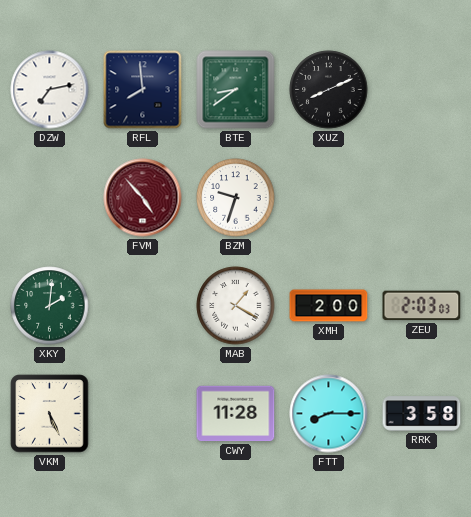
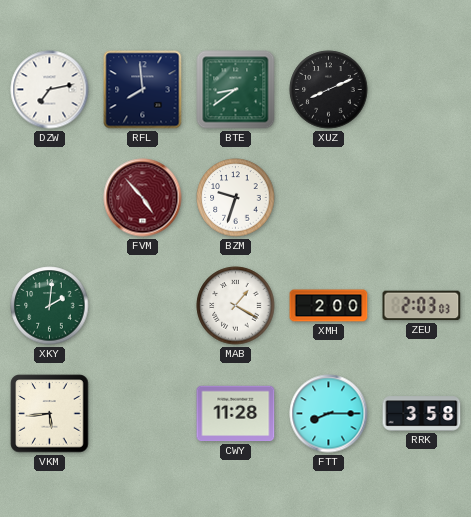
VKM: 5:26 -> 5:44 (50, 414)
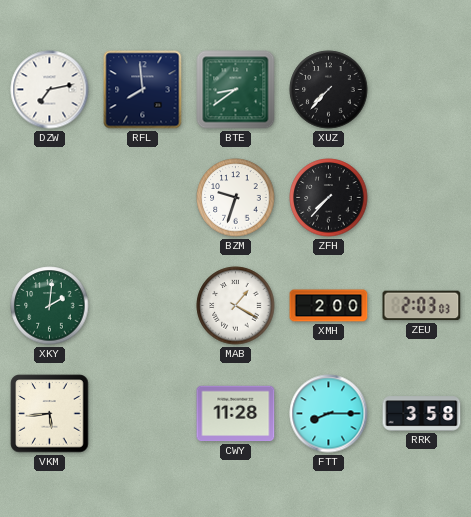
XUZ: 8:11 -> 7:37 (329, 90)
FVM: 4:53 -> none (143, 198)
ZFH: none -> 7:37 (329, 198)
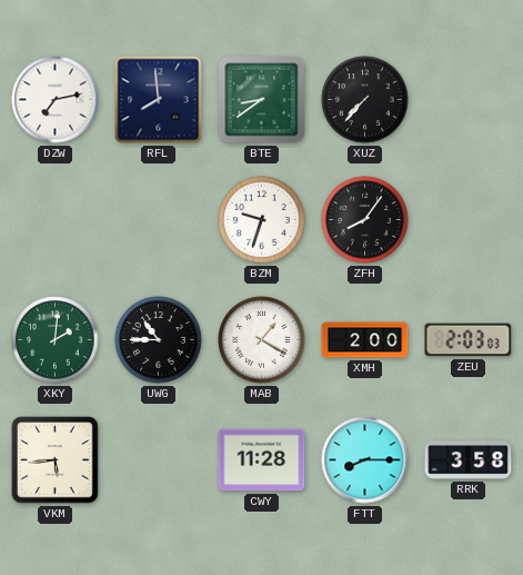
ZFH: 7:37 -> 8:06 (365, 220)
UWG: none -> 10:45 (159, 340)
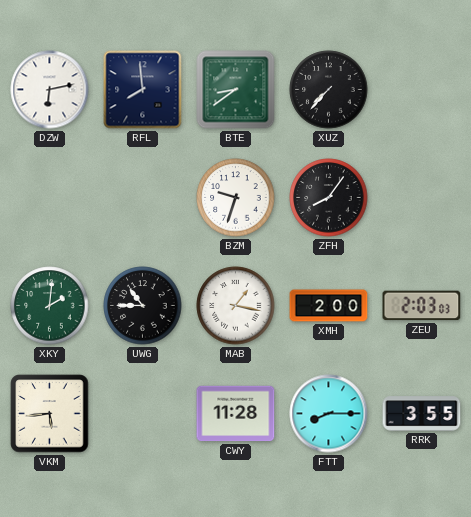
DZW: 7:13 -> 6:13 (50, 90)
MAB: 1:20 -> 1:17 (236, 306)
RRK: 3:58 -> 3:55 (422, 414)
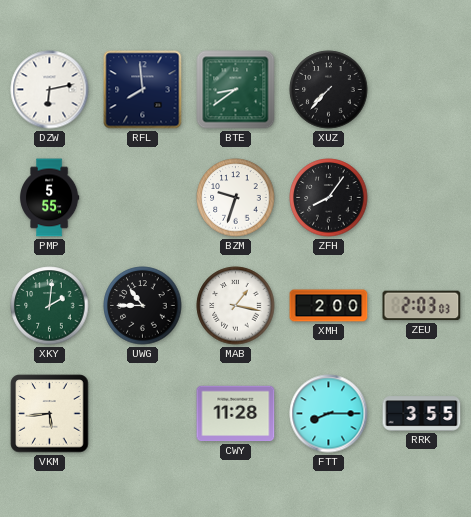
PMP: none -> 5:55 (49, 198)
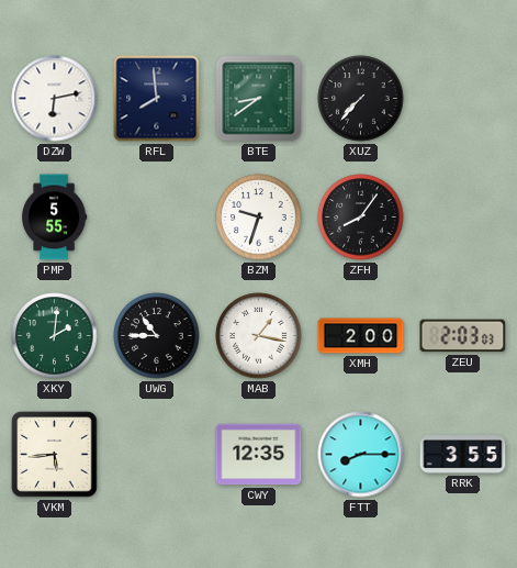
CWY: 11:28 -> 12:35 (259, 455)
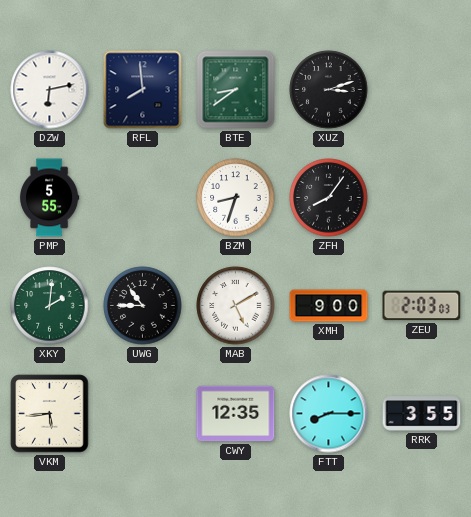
XUZ: 7:37 -> 3:12 (329, 90)
BZM: 9:33 -> 8:33 (236, 198)
MAB: 1:17 -> 5:10 (236, 306)
XMH: 2:00 -> 9:00 (329, 306)
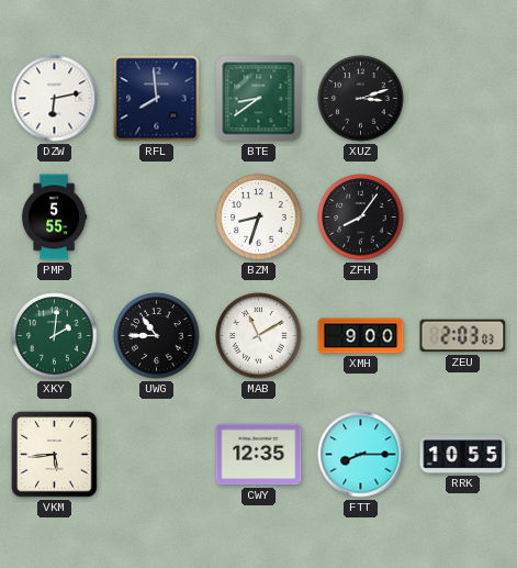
MAB: 5:10 -> 11:10 (259, 336)
RRK: 3:55 -> 10:55 (463, 455)
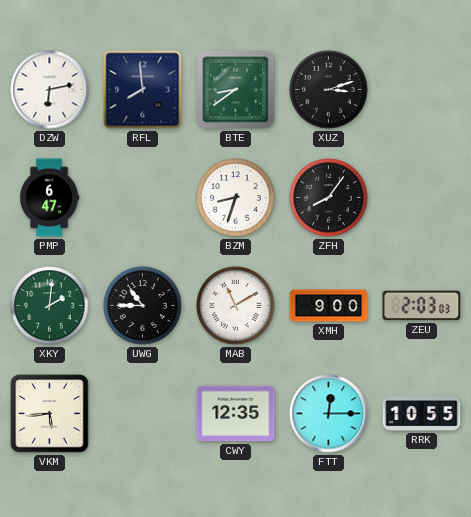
PMP: 5:55 -> 6:47 (49, 198)
FTT: 8:15 -> 12:15 (329, 414)
